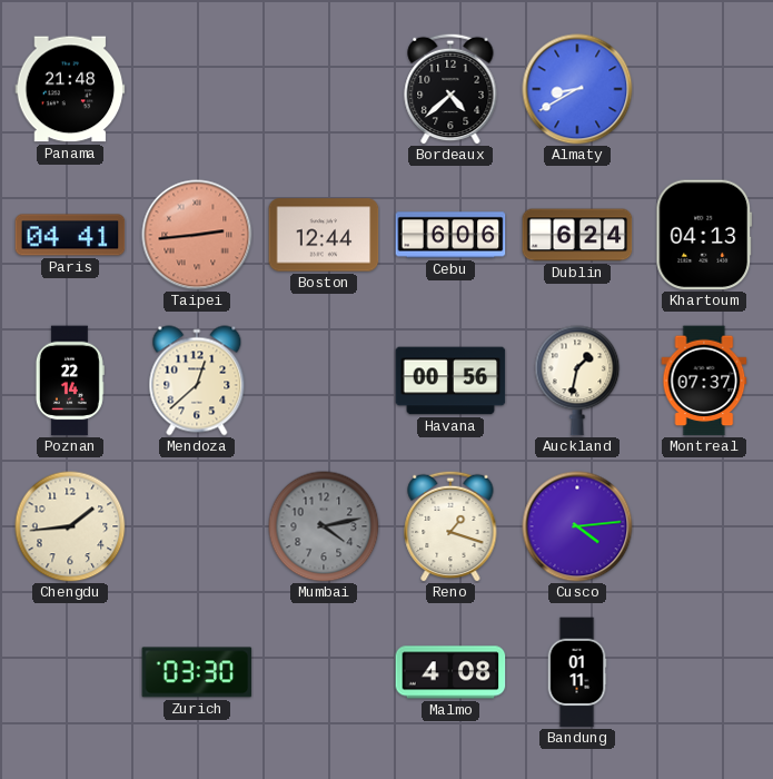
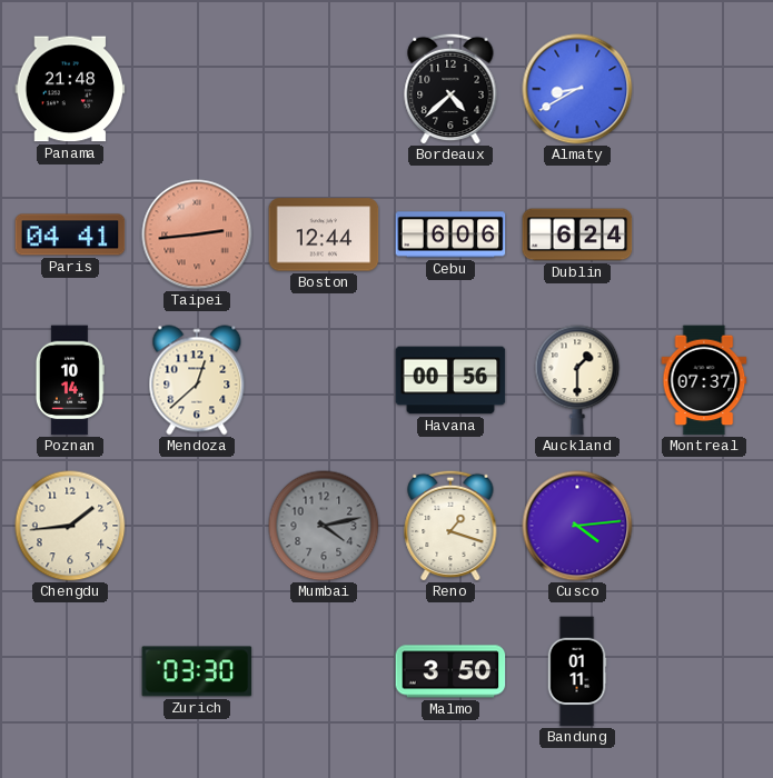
Khartoum: 04:13 -> none (704, 235)
Poznan: 22:14 -> 10:14 (70, 380)
Auckland: 1:32 -> 1:30 (577, 380)
Malmo: 4:08 -> 3:50 (450, 671)
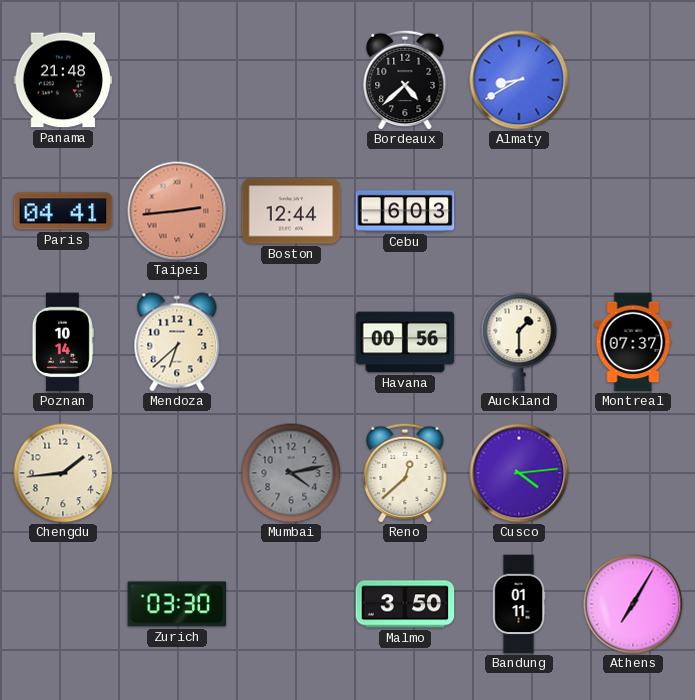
Cebu: 6:06 -> 6:03 (405, 211)
Dublin: 6:24 -> none (577, 235)
Mendoza: 12:38 -> 6:38 (177, 342)
Reno: 1:18 -> 12:38 (405, 473)
Athens: none -> 7:05 (633, 604)
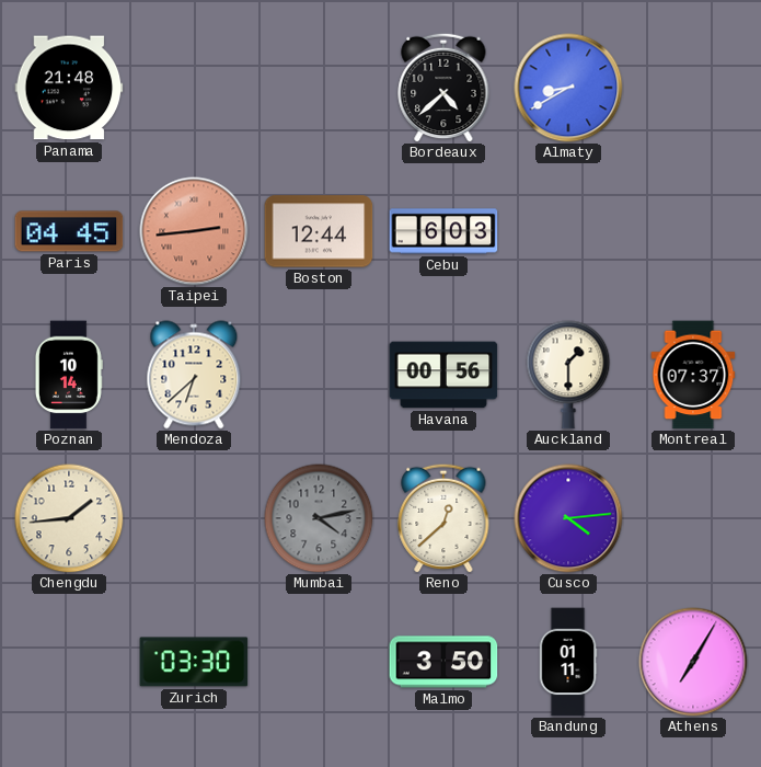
Paris: 04:41 -> 04:45 (69, 231)
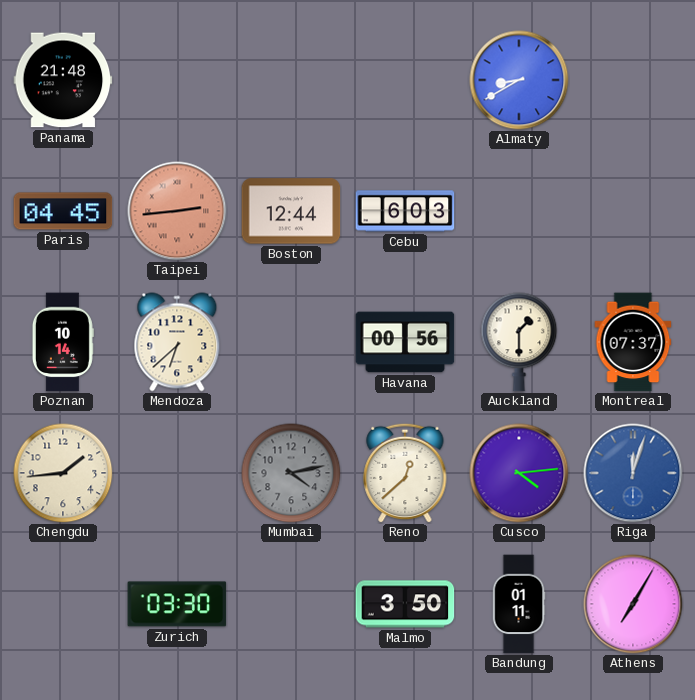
Bordeaux: 4:38 -> none (443, 88)
Riga: none -> 12:03 (633, 473)
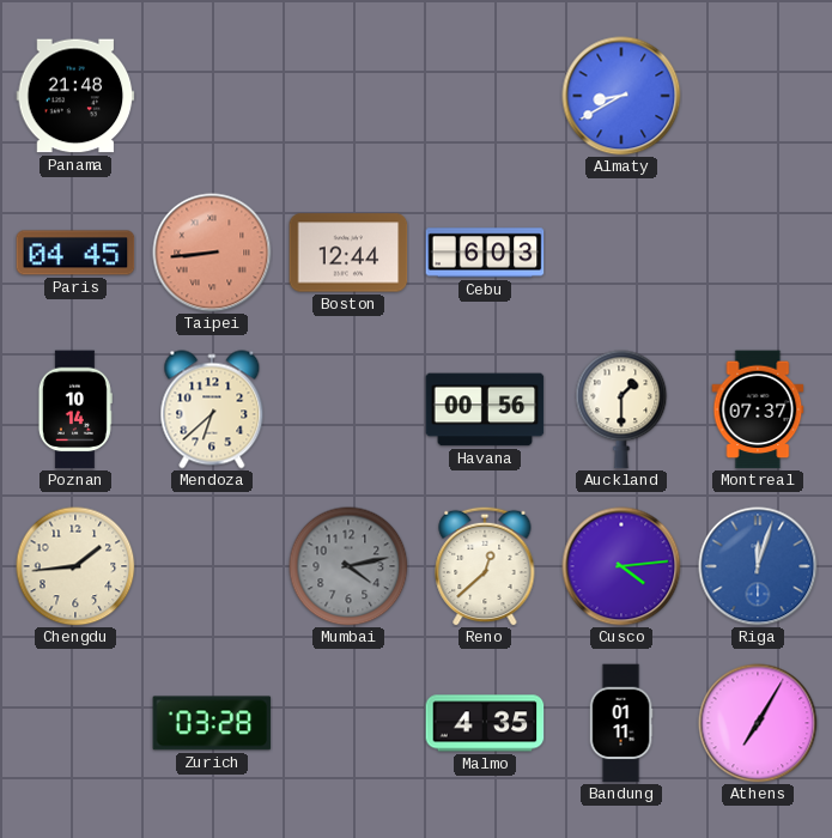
Taipei: 2:44 -> 8:44 (212, 253)
Zurich: 03:30 -> 03:28 (212, 723)
Malmo: 3:50 -> 4:35 (485, 723)
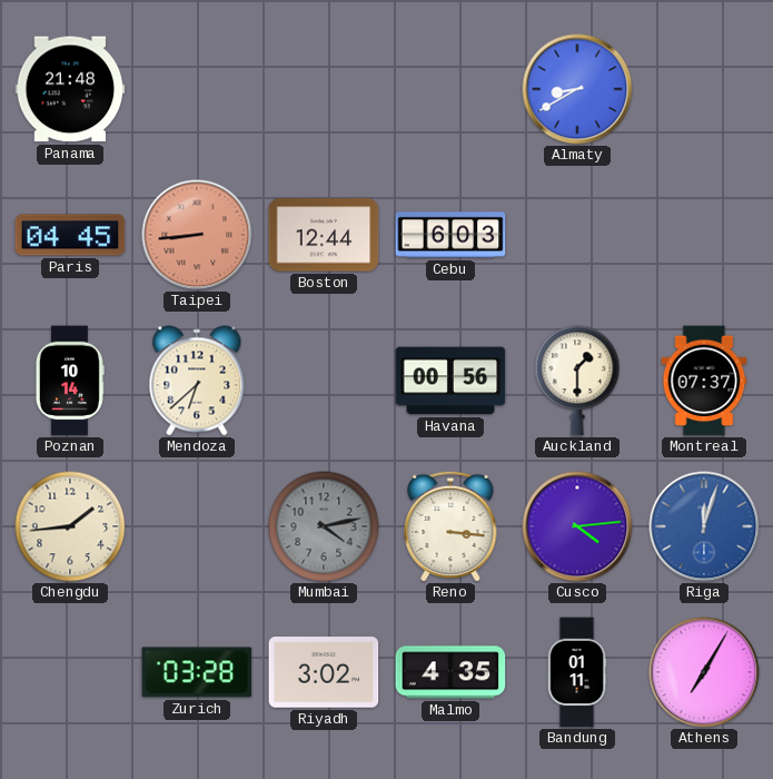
Reno: 12:38 -> 3:16 (450, 526)
Riyadh: none -> 3:02 (324, 672)
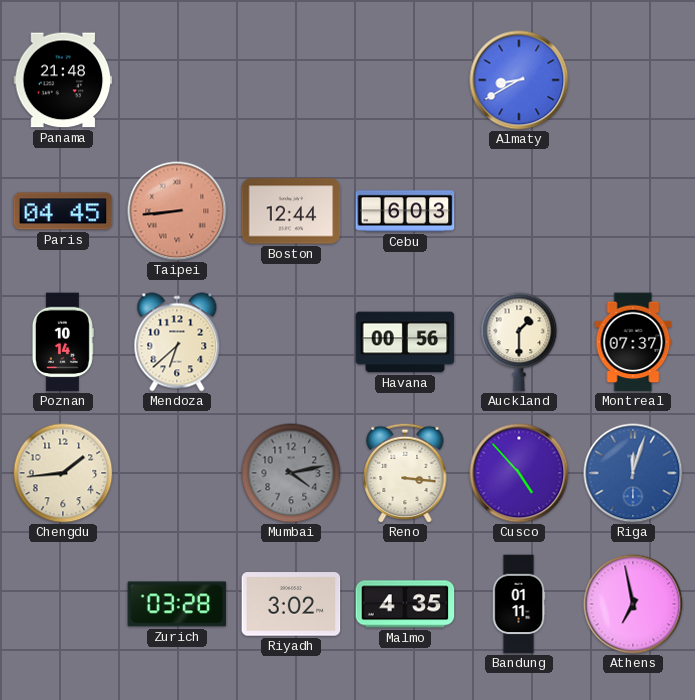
Cusco: 4:14 -> 4:53 (519, 473)
Athens: 7:05 -> 6:58 (633, 604)
